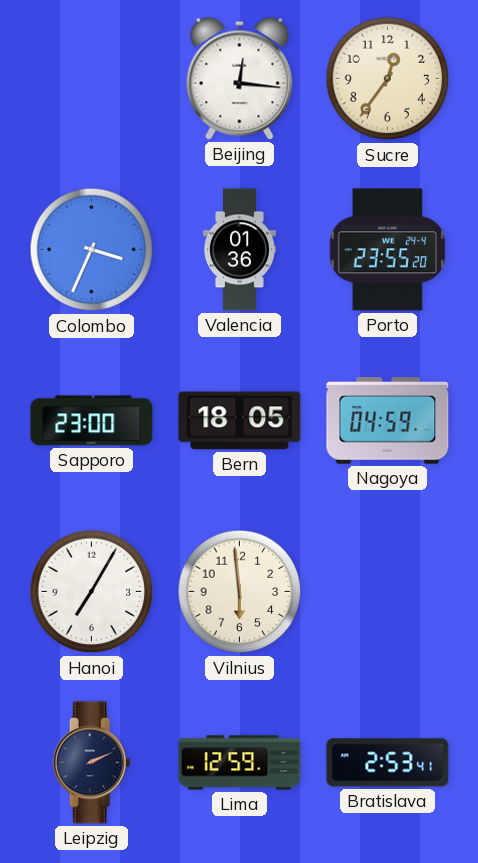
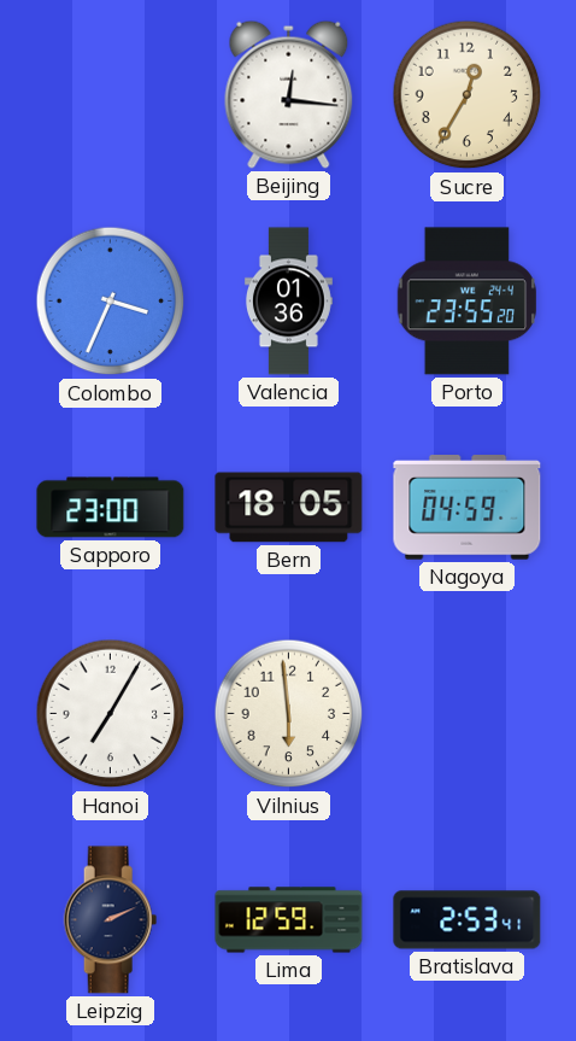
Sucre: 12:36 -> 12:35 (468, 95)
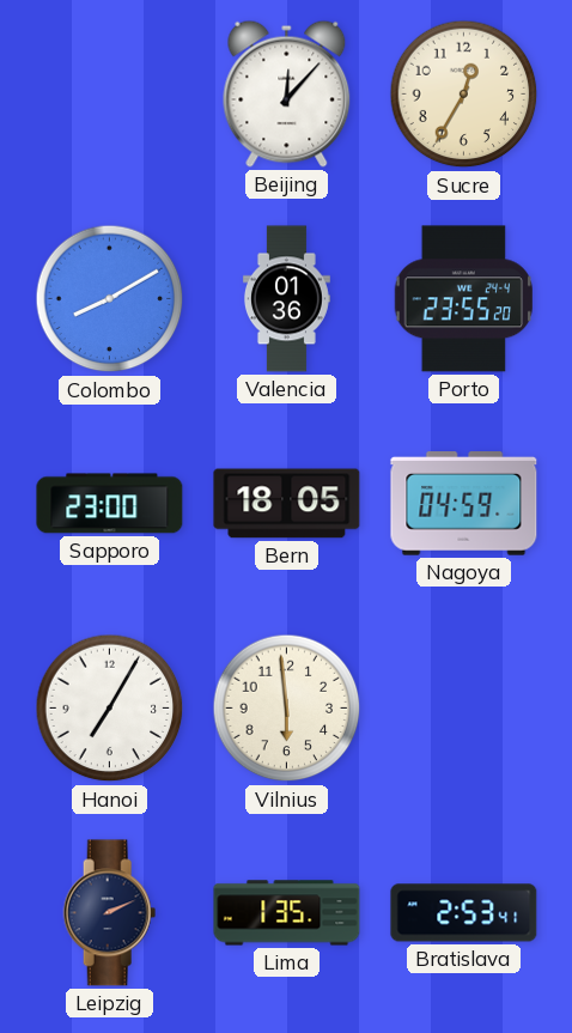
Beijing: 12:16 -> 12:07 (287, 93)
Colombo: 3:34 -> 8:10 (110, 299)
Lima: 12:59 -> 1:35 (287, 913)
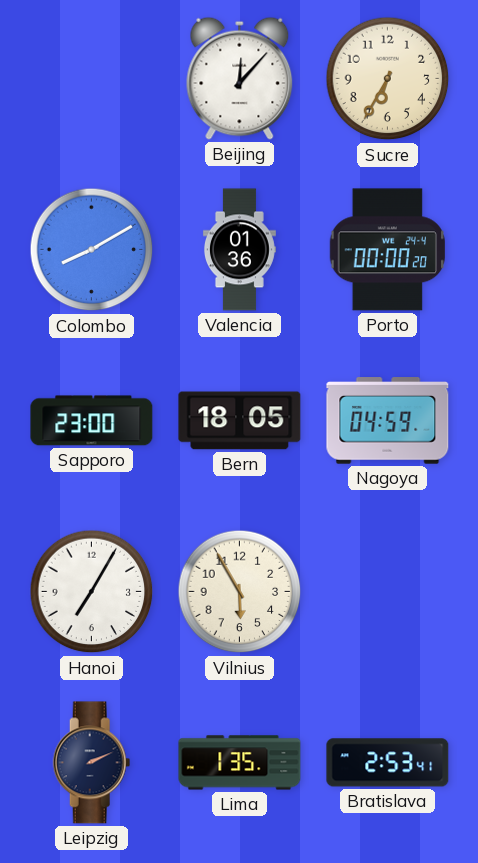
Sucre: 12:35 -> 6:35 (388, 79)
Porto: 23:55 -> 00:00 (387, 250)
Vilnius: 5:59 -> 5:55 (240, 592)
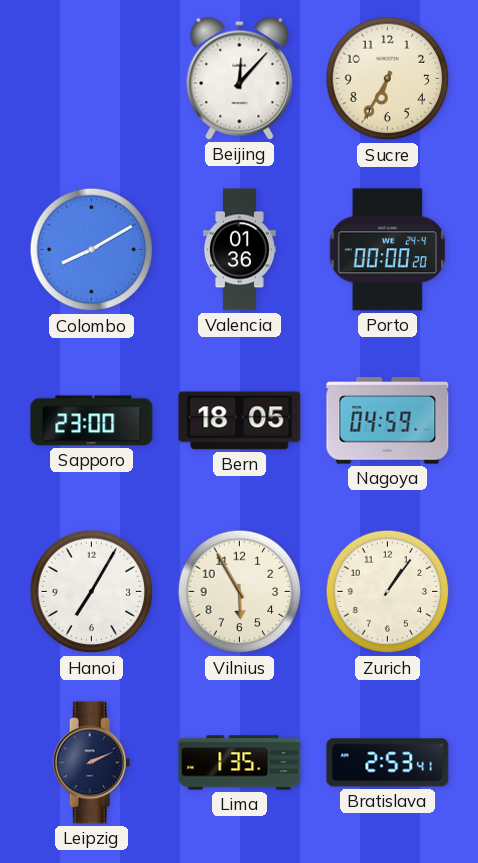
Zurich: none -> 1:06 (388, 592)
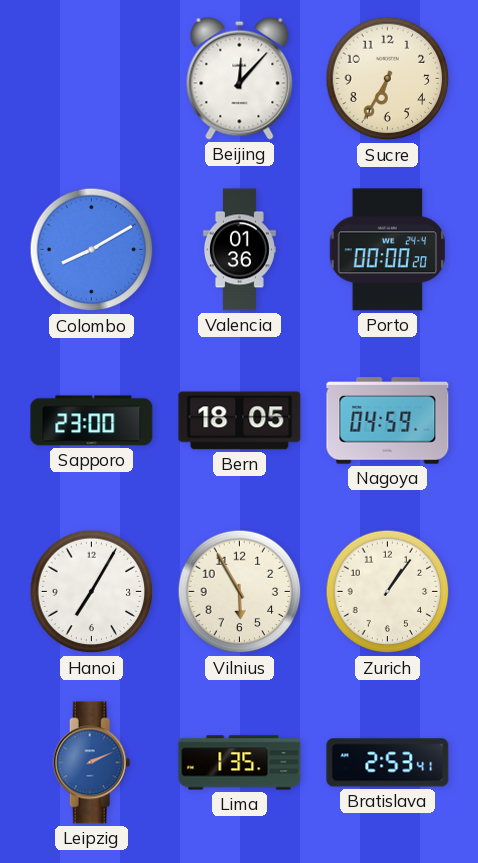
Leipzig dial: navy -> blue (92, 763)
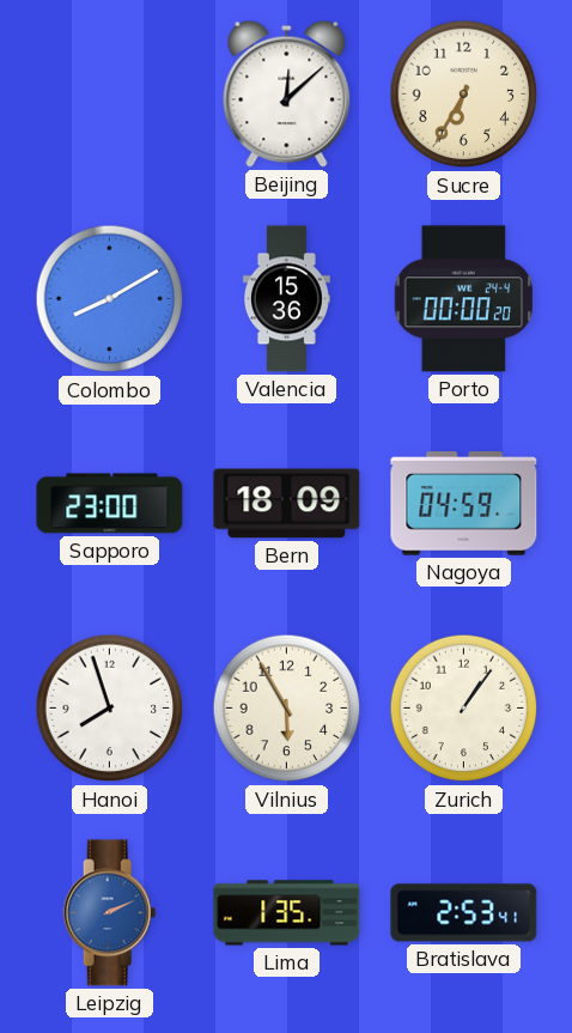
Beijing: 12:07 -> 12:08 (287, 93)
Valencia: 01:36 -> 15:36 (286, 299)
Bern: 18:05 -> 18:09 (287, 504)
Hanoi: 7:05 -> 7:57 (110, 709)
